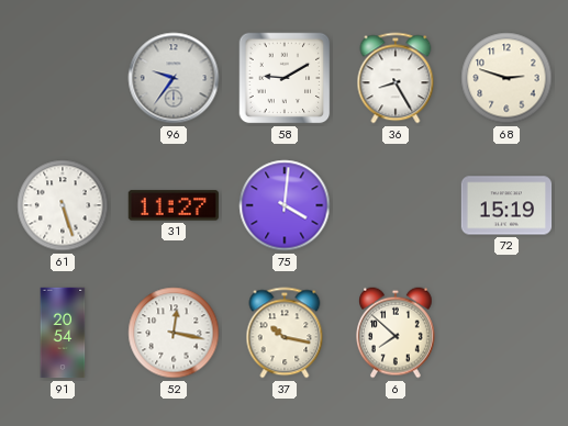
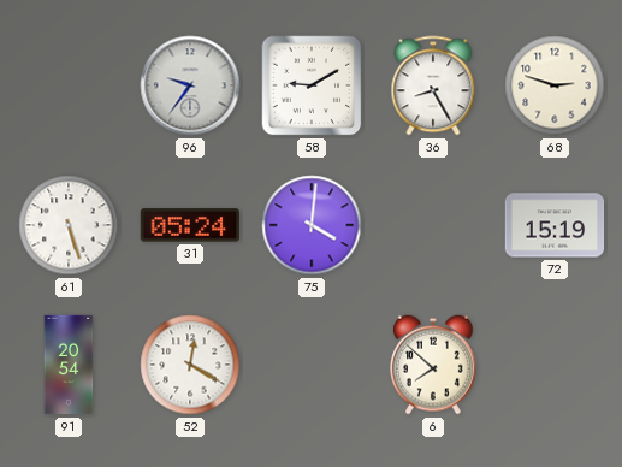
31: 11:27 -> 05:24 (189, 225)
52: 12:17 -> 12:20 (190, 365)
37: 10:17 -> none (285, 333)
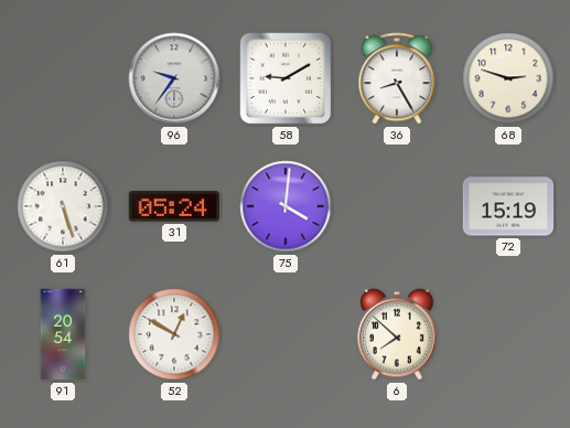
52: 12:20 -> 12:50 (174, 334)
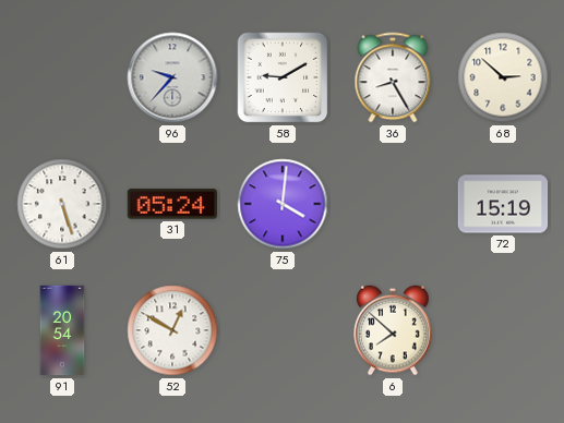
96: 9:36 -> 9:37 (172, 77)
68: 2:48 -> 2:52 (503, 77)
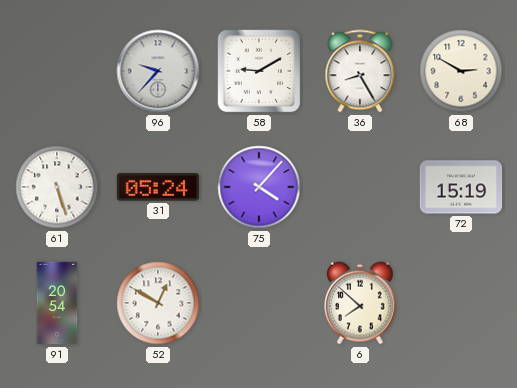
68: 2:52 -> 2:50 (461, 71)
75: 4:01 -> 4:07 (259, 187)
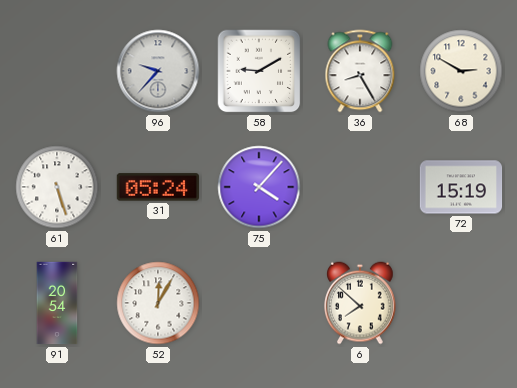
52: 12:50 -> 12:05 (158, 303)
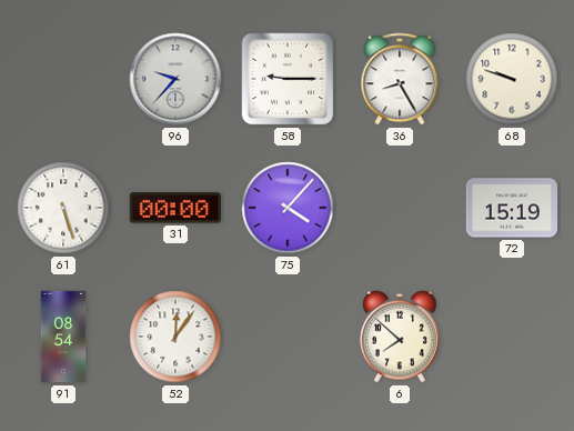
58: 9:10 -> 9:15 (288, 79)
68: 2:50 -> 9:48 (512, 79)
31: 05:24 -> 00:00 (174, 208)
91: 20:54 -> 08:54 (63, 337)
52: 12:05 -> 12:06 (175, 337)
